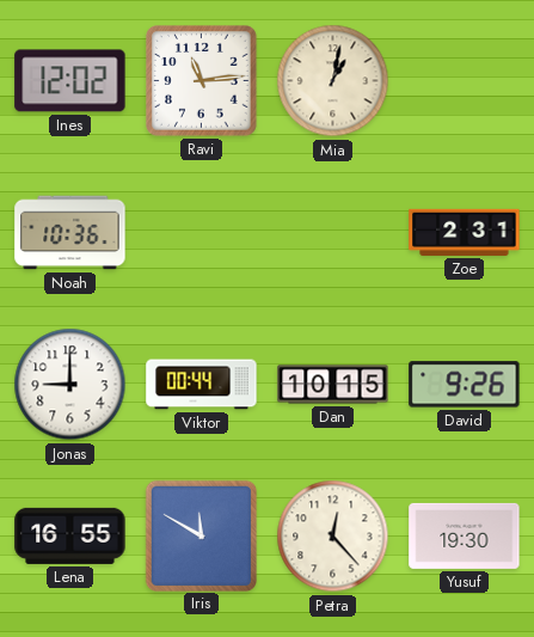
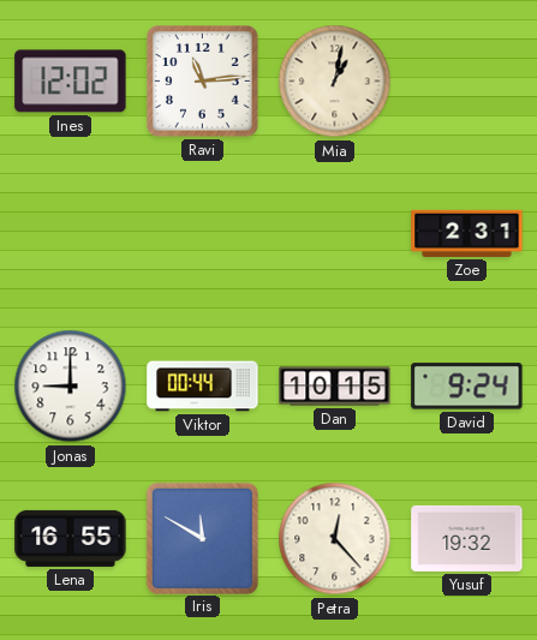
Noah: 10:36 -> none (70, 233)
David: 9:26 -> 9:24 (467, 387)
Yusuf: 19:30 -> 19:32 (467, 538)
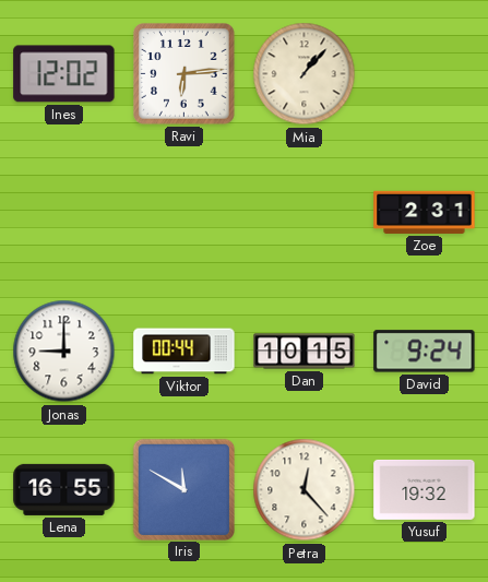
Ravi: 11:14 -> 6:14 (185, 74)
Mia: 1:02 -> 1:07 (305, 74)
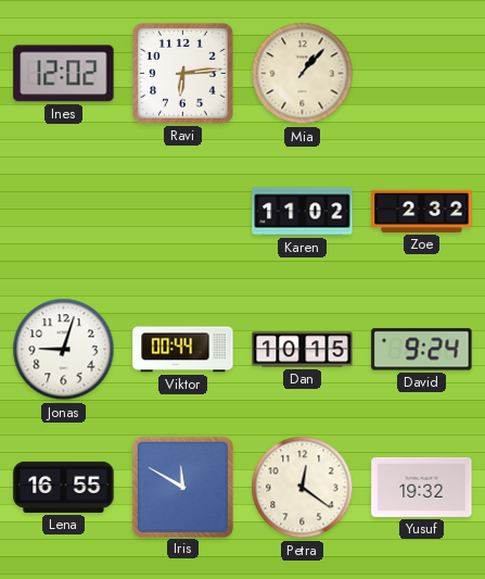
Karen: none -> 11:02 (303, 212)
Zoe: 2:31 -> 2:32 (422, 211)
Jonas: 9:00 -> 9:03 (64, 350)
Petra: 12:23 -> 12:21 (303, 488)
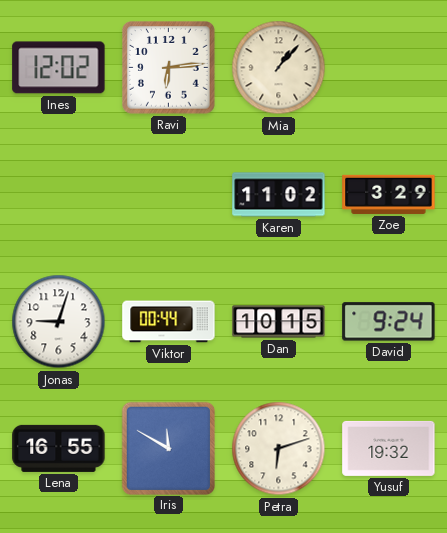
Zoe: 2:32 -> 3:29 (389, 194)
Petra: 12:21 -> 6:12 (279, 449)
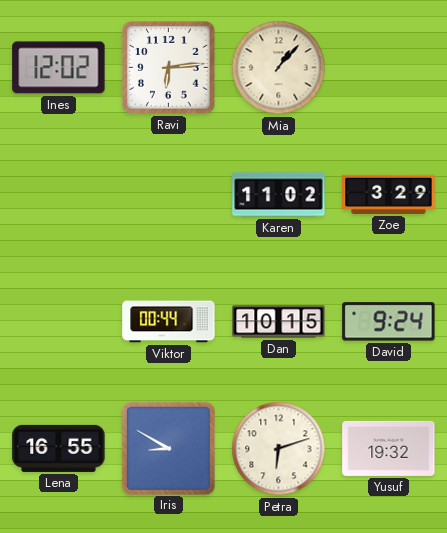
Jonas: 9:03 -> none (59, 322)
Iris: 11:50 -> 8:50 (168, 448)
